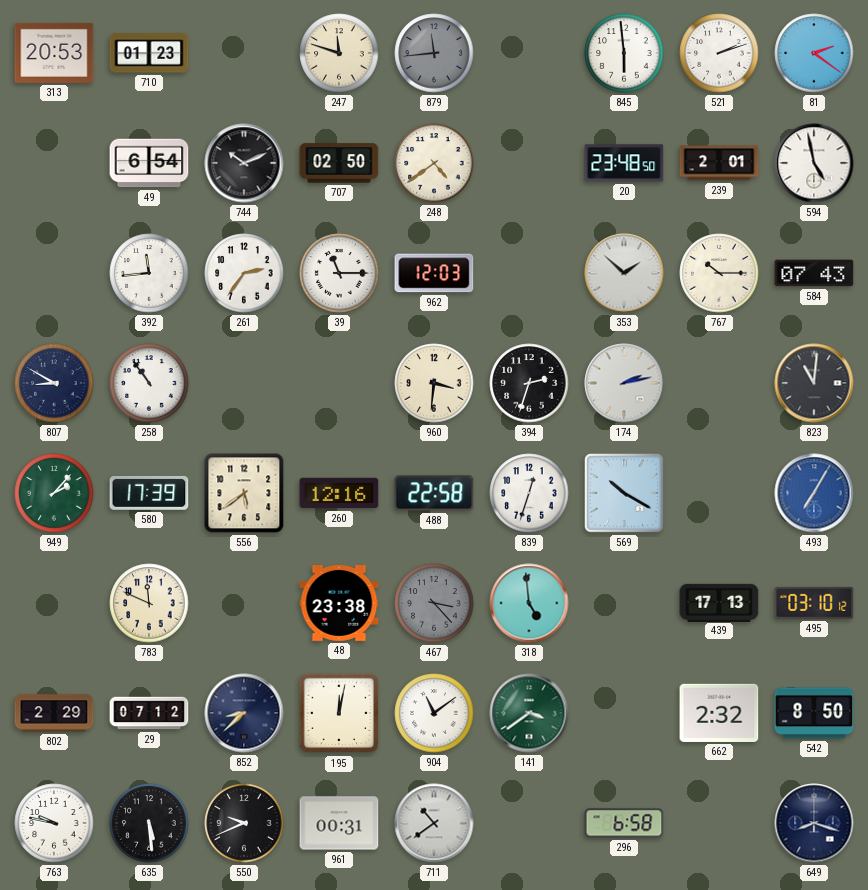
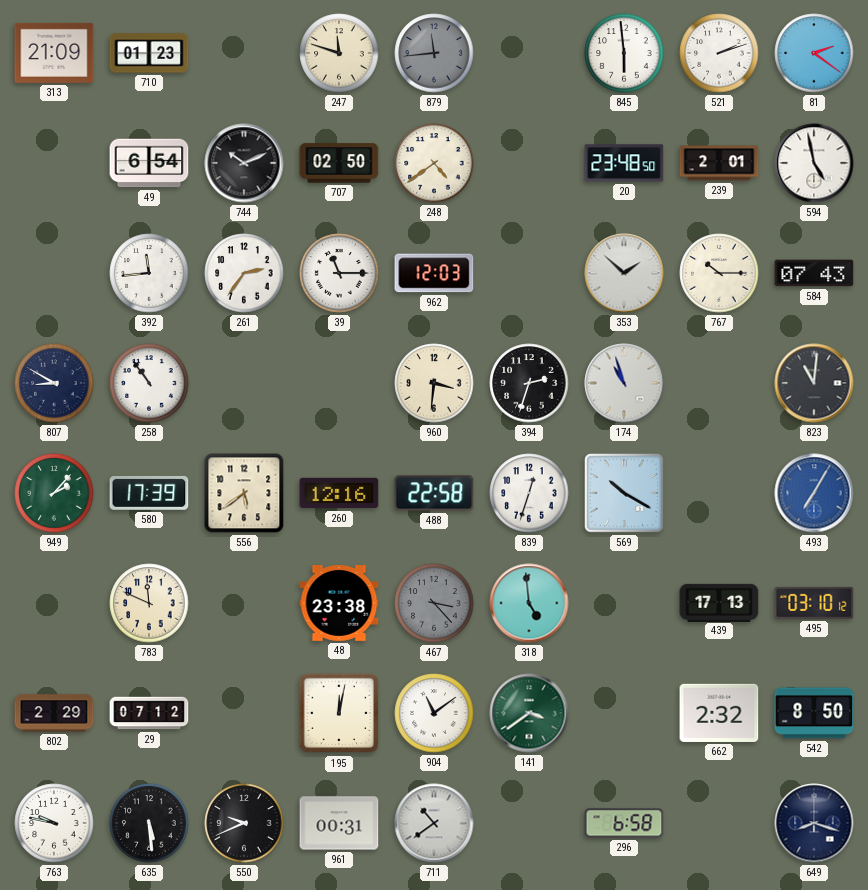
313: 20:53 -> 21:09 (54, 53)
174: 2:13 -> 10:57 (624, 383)
852: 8:38 -> none (244, 713)
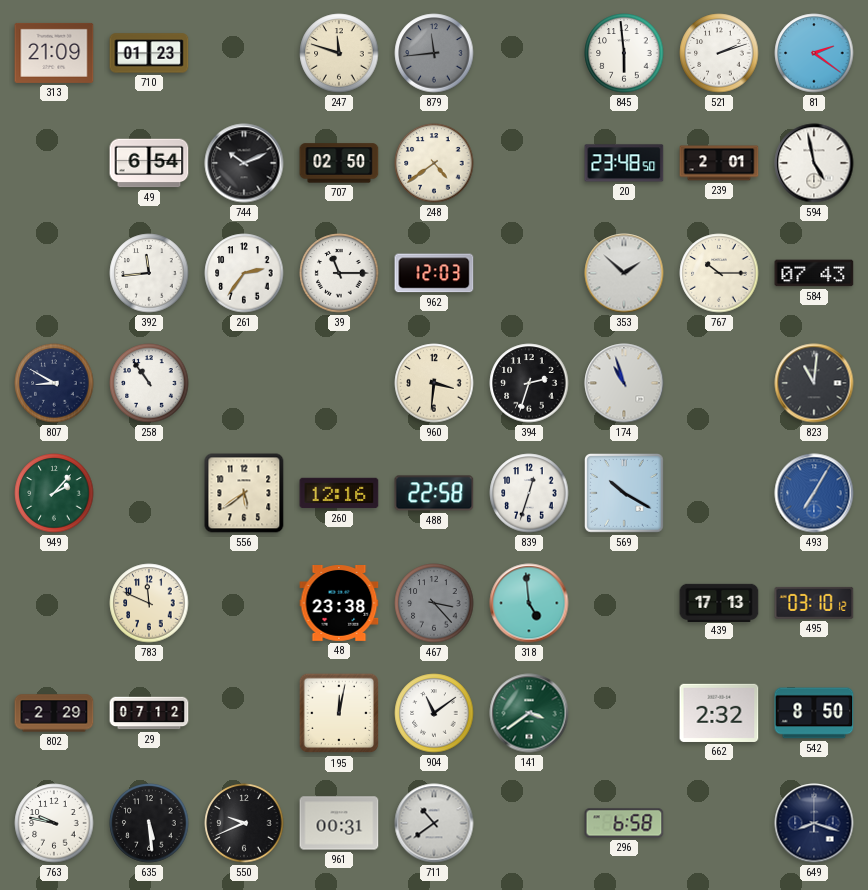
580: 17:39 -> none (149, 493)
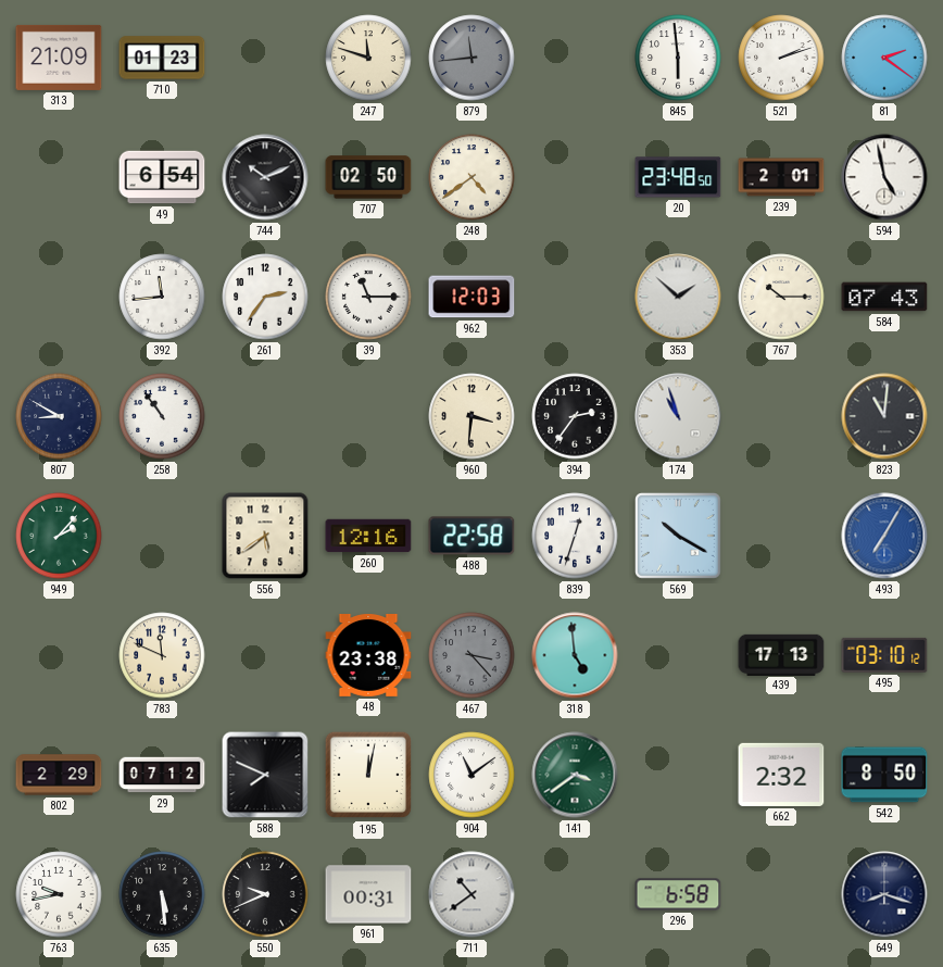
394: 2:33 -> 2:36 (575, 416)
588: none -> 7:49 (265, 775)
763: 9:47 -> 9:43 (59, 894)
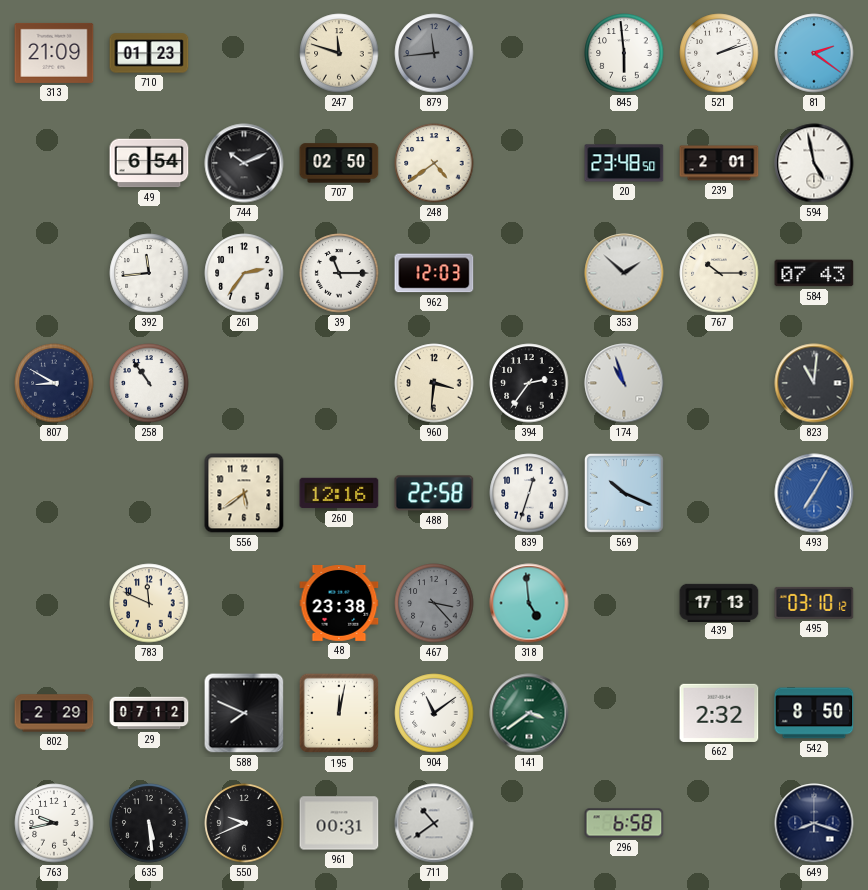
949: 2:07 -> none (59, 536)
569: 10:20 -> 10:19 (625, 494)
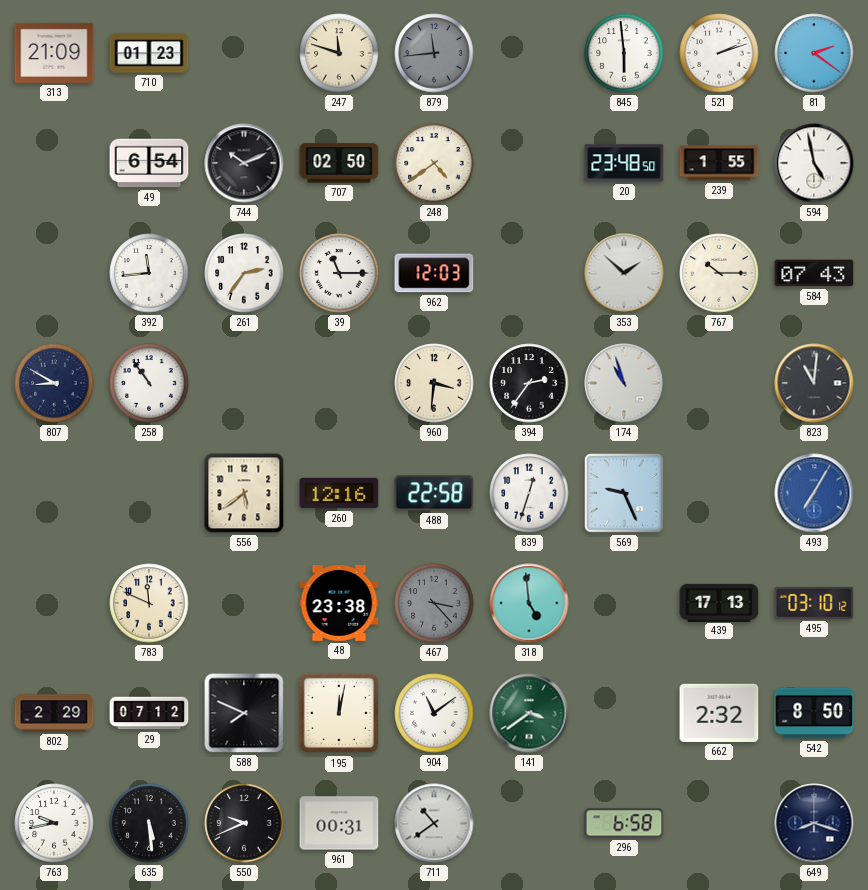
239: 2:01 -> 1:55 (719, 163)
569: 10:19 -> 9:26 (625, 494)
